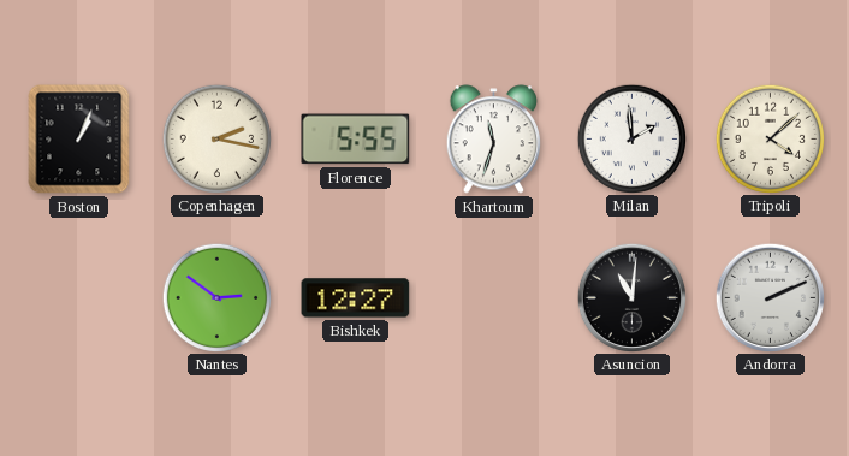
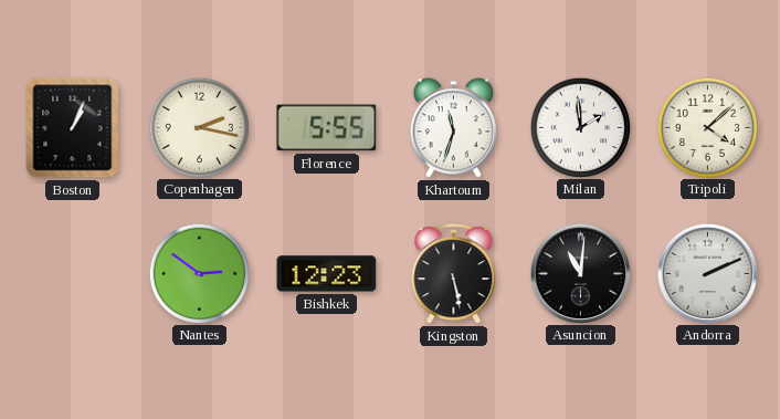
Bishkek: 12:27 -> 12:23 (327, 274)
Kingston: none -> 5:28 (454, 274)
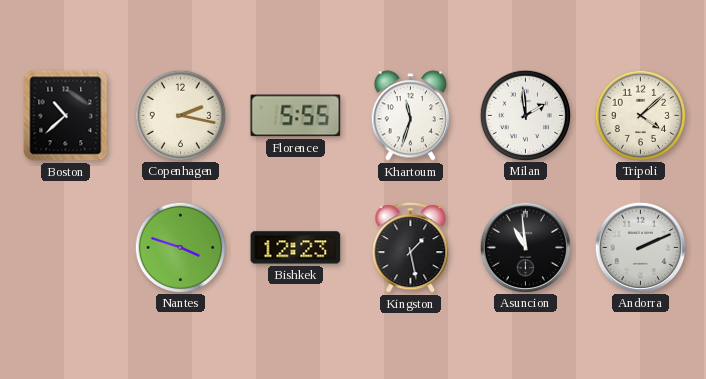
Boston: 1:04 -> 10:38 (66, 116)
Nantes: 2:51 -> 3:48 (180, 247)
Kingston: 5:28 -> 1:28 (411, 248)
Asuncion: 11:01 -> 10:59 (525, 247)
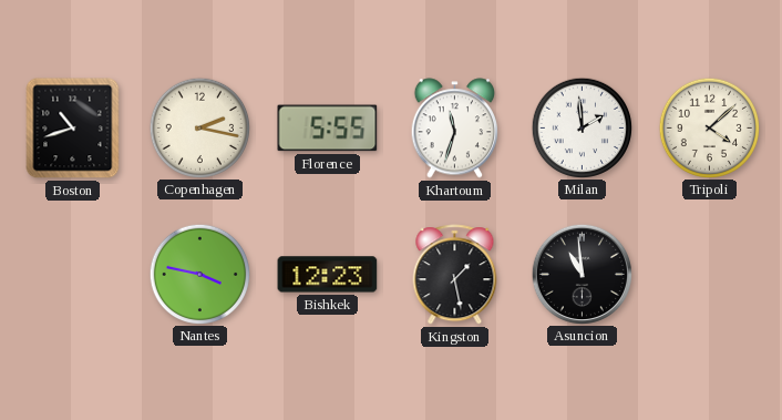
Boston: 10:38 -> 10:42 (73, 129)
Nantes: 3:48 -> 3:47 (199, 274)
Andorra: 2:11 -> none (640, 247)
